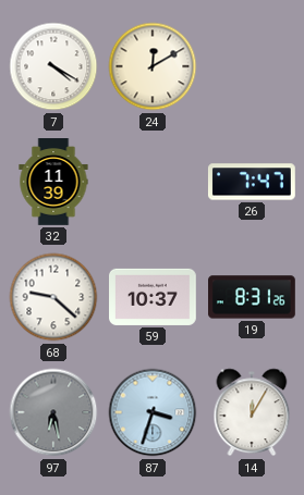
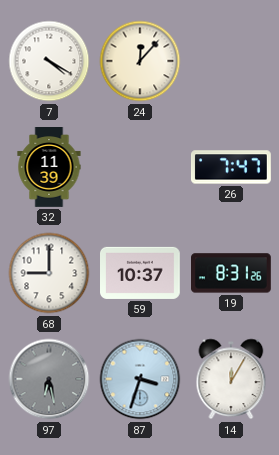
24: 12:10 -> 12:07 (140, 61)
68: 9:22 -> 9:00 (49, 273)
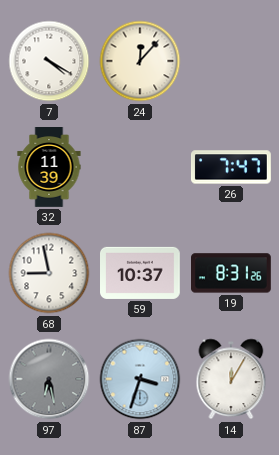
68: 9:00 -> 8:58 (49, 273)
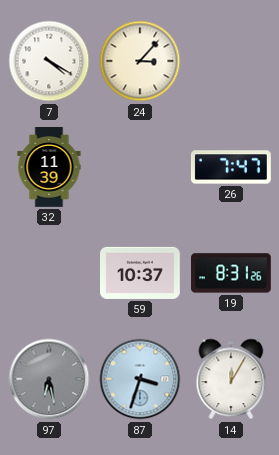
24: 12:07 -> 3:07 (140, 61)
68: 8:58 -> none (49, 273)
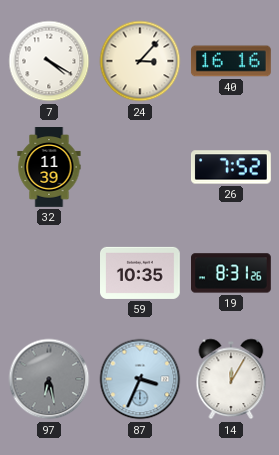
40: none -> 16:16 (231, 61)
26: 7:47 -> 7:52 (231, 167)
59: 10:37 -> 10:35 (141, 273)
87: 3:33 -> 3:34 (140, 379)
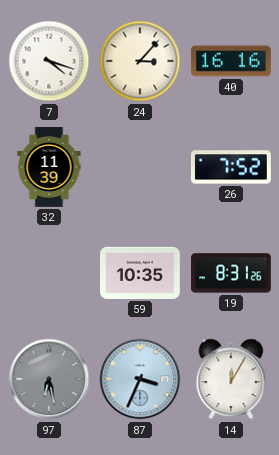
7: 4:20 -> 4:18 (49, 61)
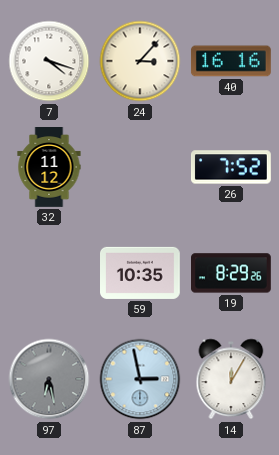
32: 11:39 -> 11:12 (49, 168)
19: 8:31 -> 8:29 (232, 273)
87: 3:34 -> 2:58 (140, 379)
